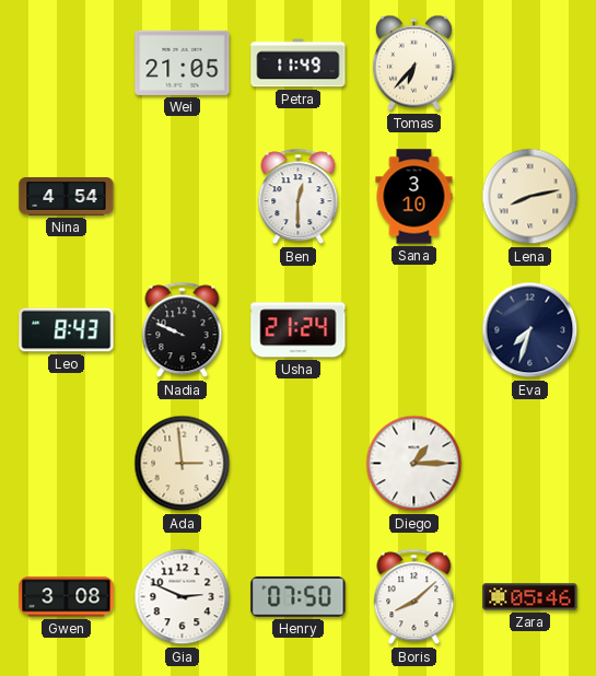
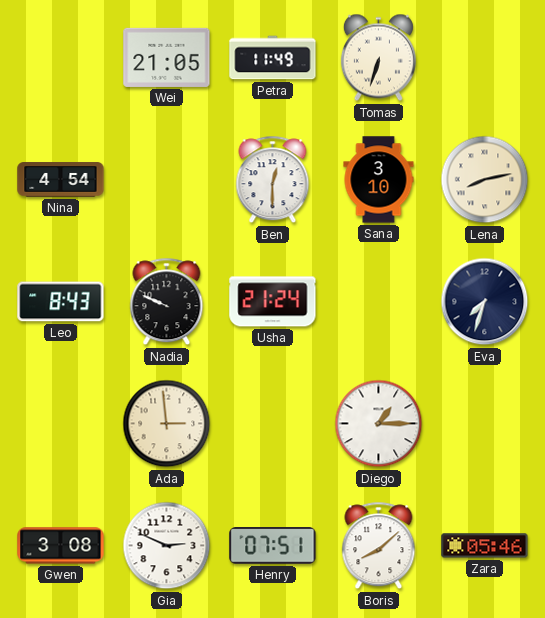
Tomas: 6:37 -> 6:33 (378, 58)
Henry: 07:50 -> 07:51 (273, 546)
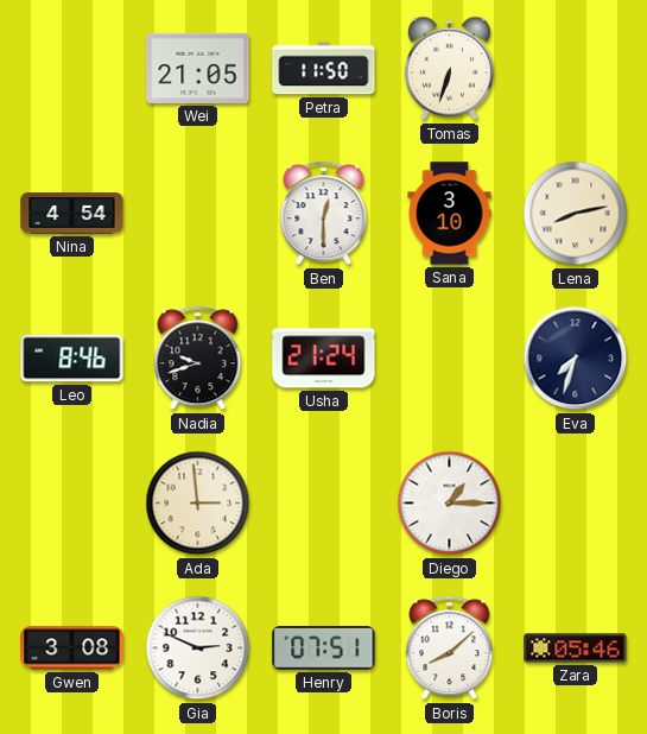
Petra: 11:49 -> 11:50 (324, 69)
Leo: 8:43 -> 8:46 (72, 359)
Nadia: 9:49 -> 9:42 (198, 359)
